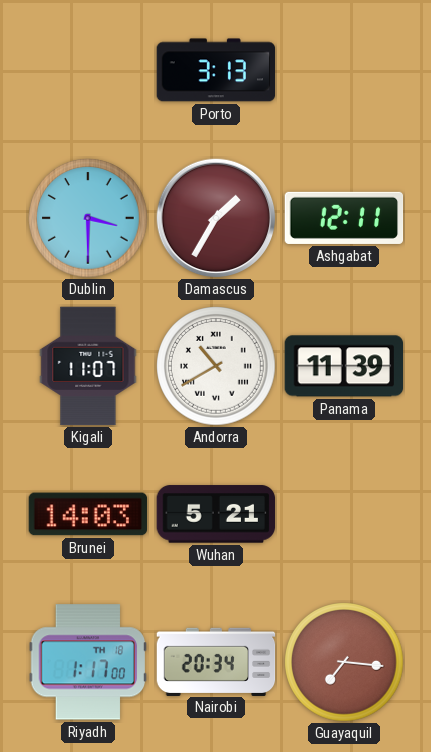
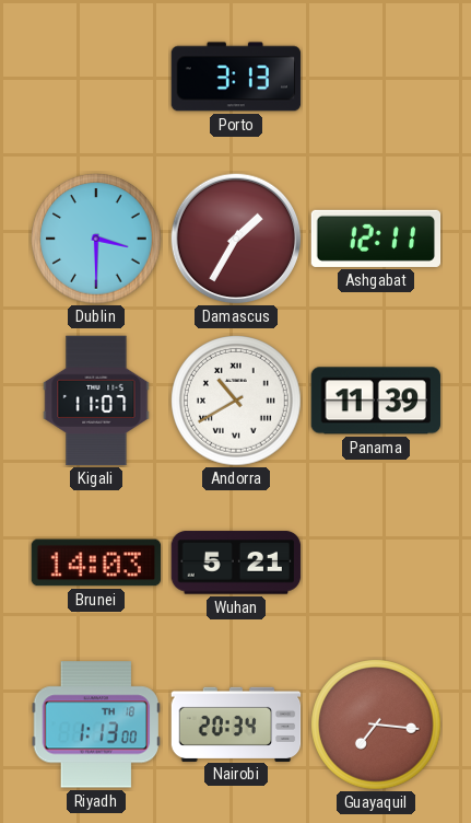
Riyadh: 1:17 -> 1:13 (96, 725)
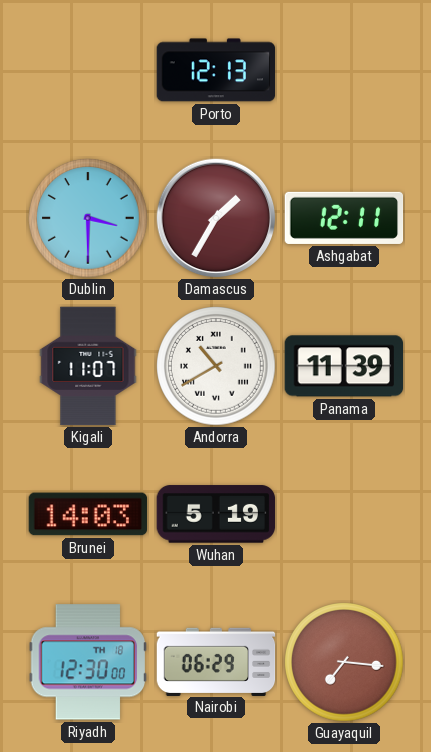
Porto: 3:13 -> 12:13 (216, 70)
Wuhan: 5:21 -> 5:19 (216, 514)
Riyadh: 1:13 -> 12:30 (88, 662)
Nairobi: 20:34 -> 06:29 (216, 661)
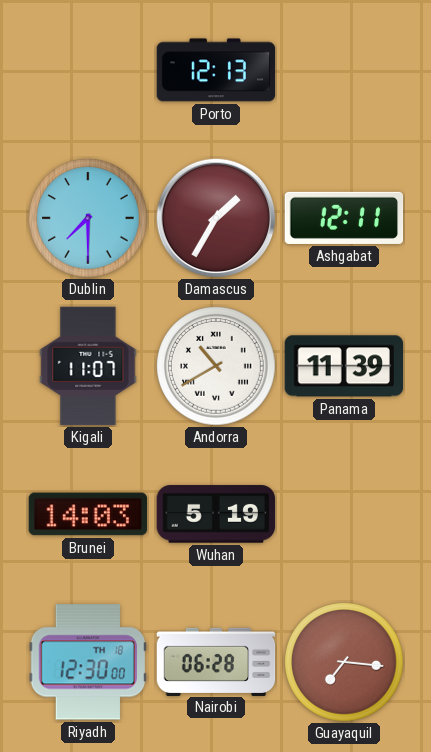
Dublin: 3:30 -> 7:30 (88, 218)
Nairobi: 06:29 -> 06:28 (216, 661)
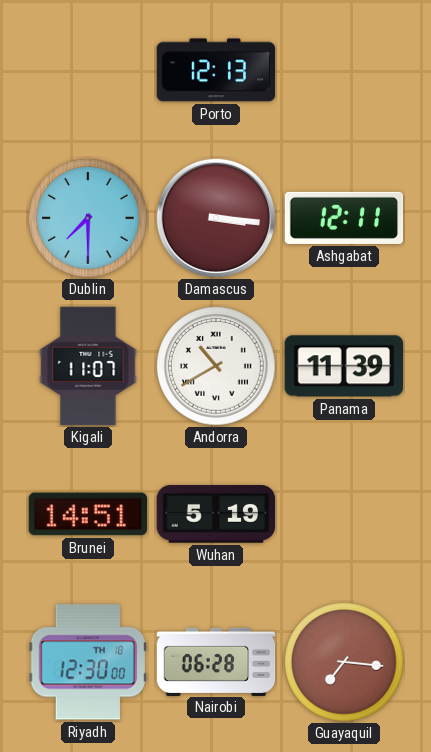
Damascus: 1:35 -> 3:16 (216, 218)
Brunei: 14:03 -> 14:51 (88, 514)
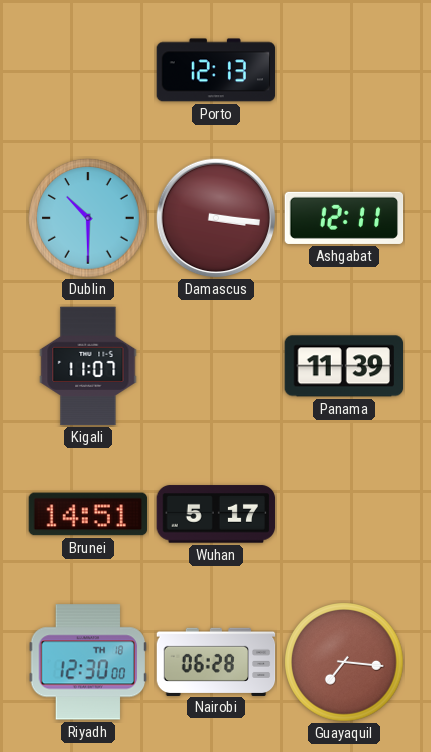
Dublin: 7:30 -> 10:30 (88, 218)
Andorra: 10:40 -> none (216, 366)
Wuhan: 5:19 -> 5:17 (216, 514)
